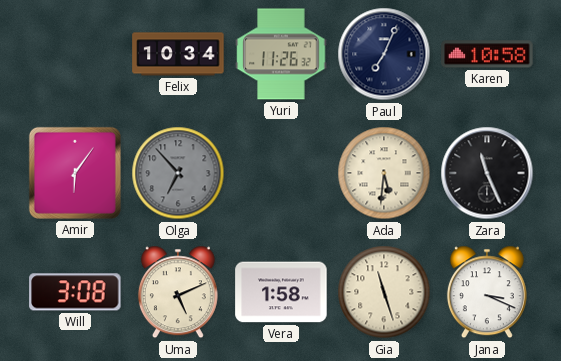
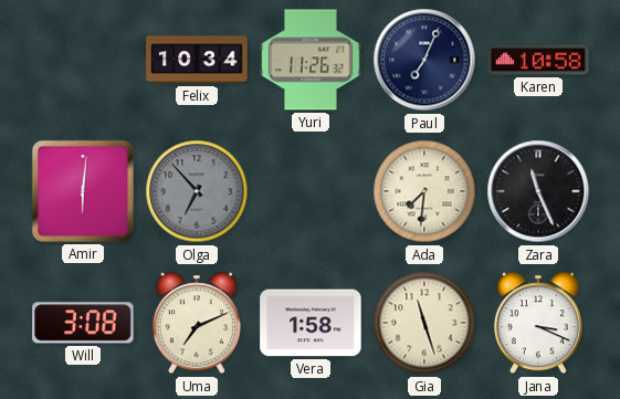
Amir: 6:06 -> 6:01 (83, 191)
Ada: 5:31 -> 7:31 (424, 191)
Uma: 5:11 -> 7:11 (197, 323)
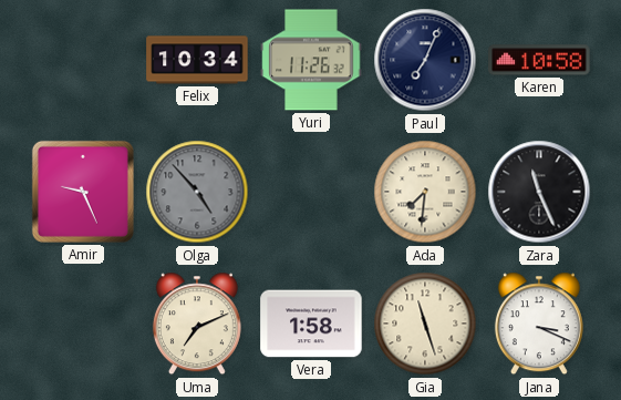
Amir: 6:01 -> 9:26 (83, 192)
Olga: 6:53 -> 4:53 (197, 192)
Will: 3:08 -> none (83, 323)
